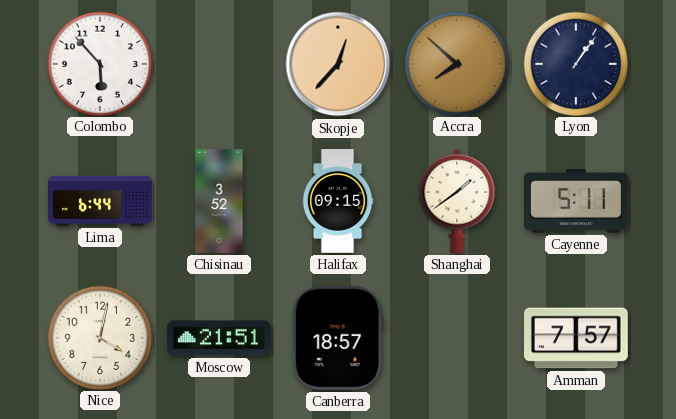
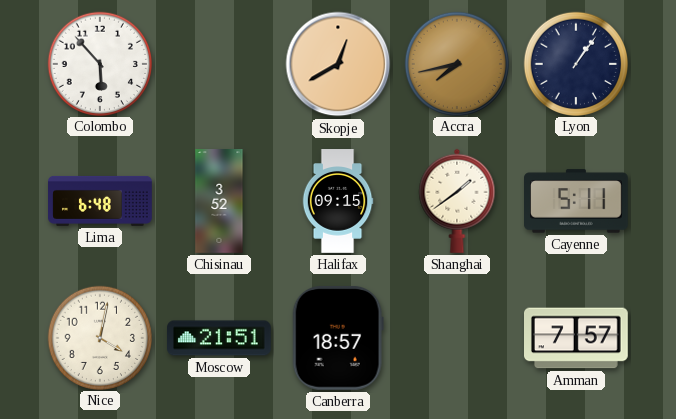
Skopje: 12:37 -> 12:40 (338, 64)
Accra: 7:52 -> 7:43 (456, 63)
Lima: 6:44 -> 6:48 (100, 201)
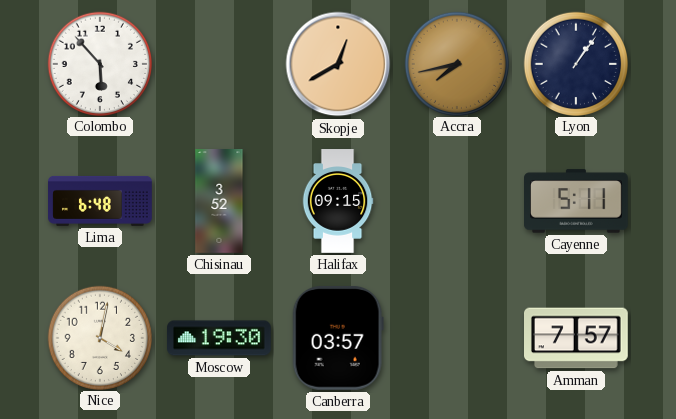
Shanghai: 1:39 -> none (457, 201)
Moscow: 21:51 -> 19:30 (219, 338)
Canberra: 18:57 -> 03:57 (338, 338)
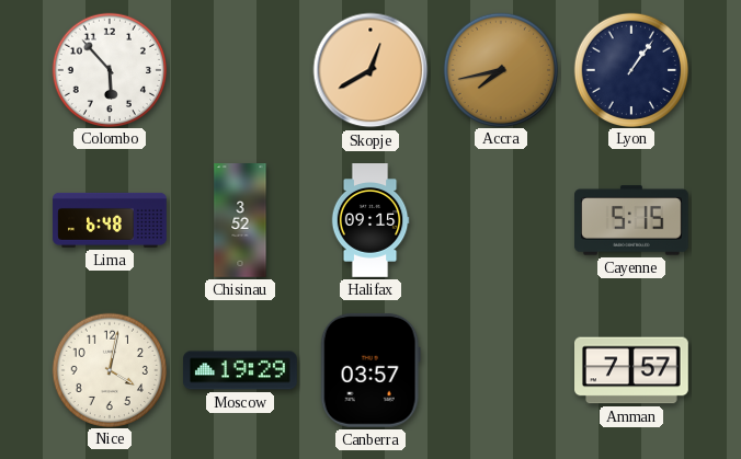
Cayenne: 5:11 -> 5:15 (632, 220)
Moscow: 19:30 -> 19:29 (240, 370)
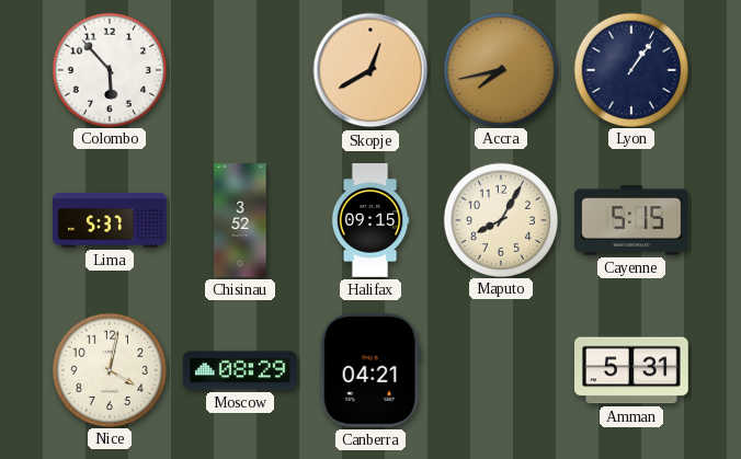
Lima: 6:48 -> 5:37 (110, 220)
Maputo: none -> 8:05 (500, 219)
Moscow: 19:29 -> 08:29 (240, 370)
Canberra: 03:57 -> 04:21 (371, 370)
Amman: 7:57 -> 5:31 (632, 370)
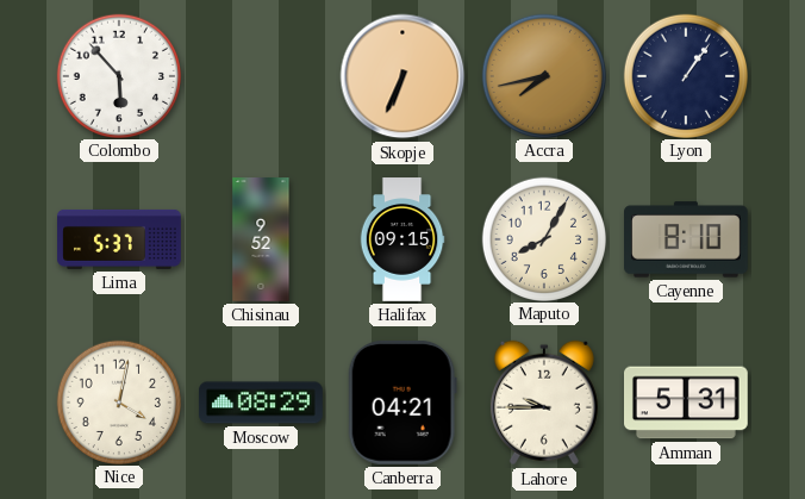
Skopje: 12:40 -> 6:34 (402, 76)
Chisinau: 3:52 -> 9:52 (261, 239)
Cayenne: 5:15 -> 8:10 (687, 239)
Lahore: none -> 9:45 (544, 403)
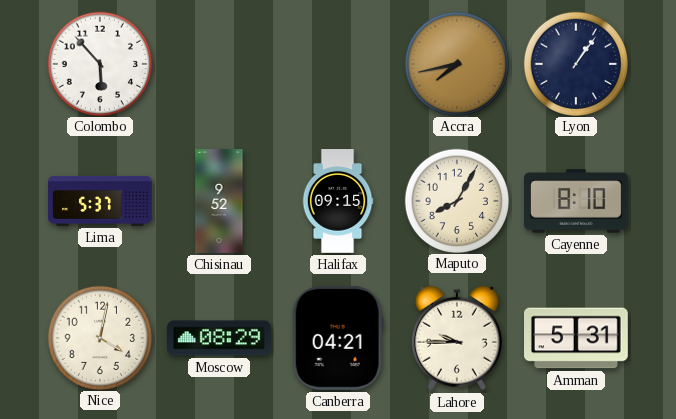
Skopje: 6:34 -> none (402, 76)
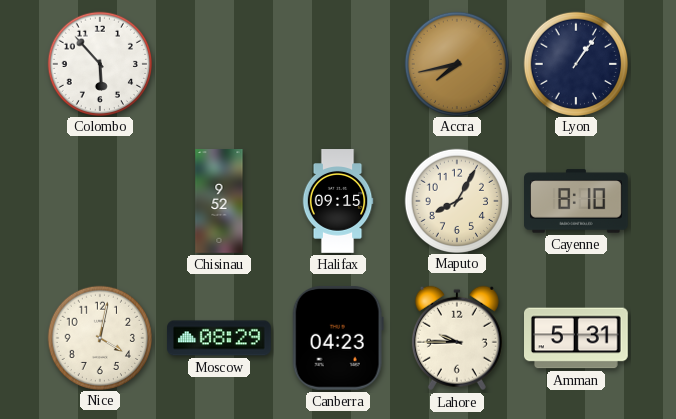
Lima: 5:37 -> none (100, 201)
Canberra: 04:21 -> 04:23 (338, 338)
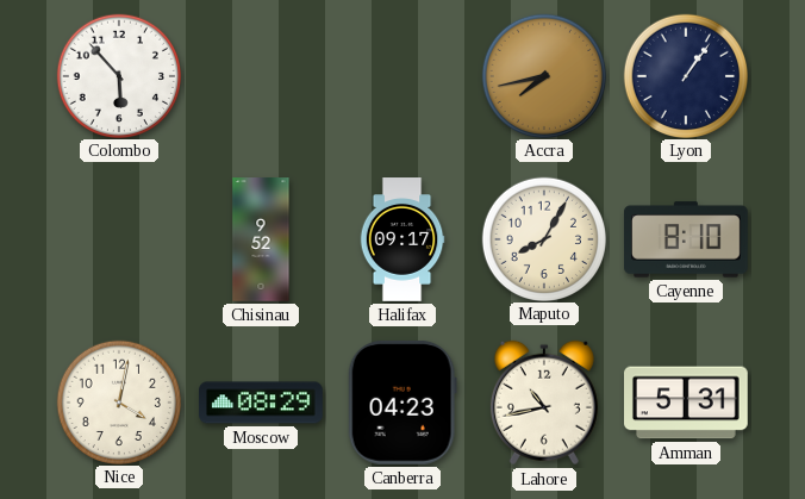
Halifax: 09:15 -> 09:17 (402, 239)
Lahore: 9:45 -> 10:43 (544, 403)
